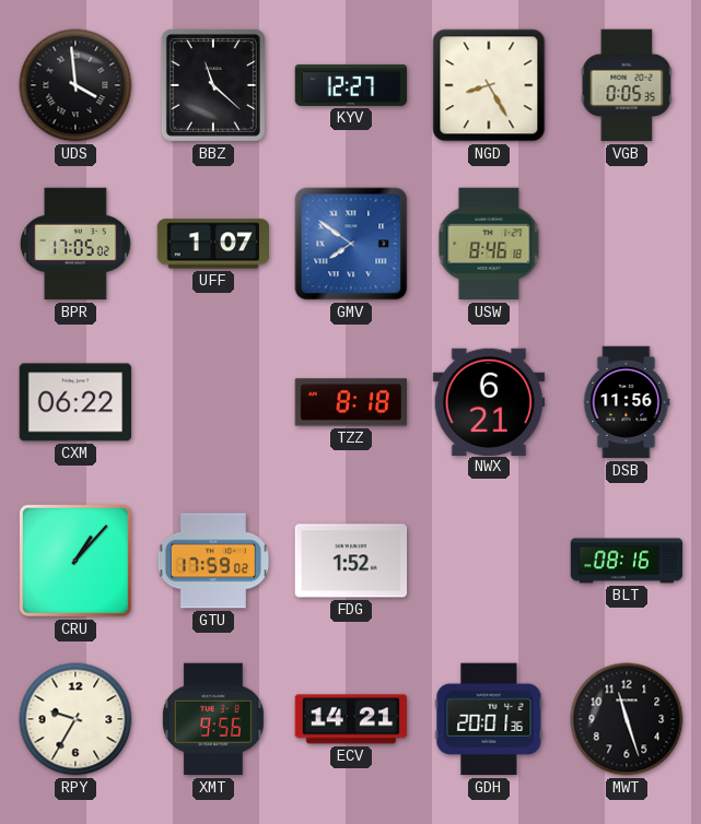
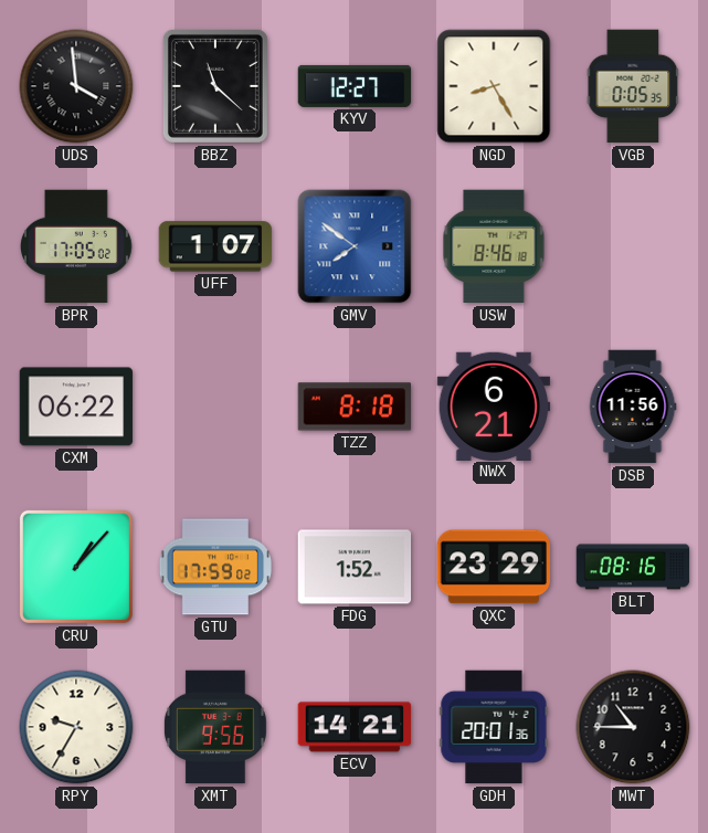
QXC: none -> 23:29 (493, 567)
MWT: 11:27 -> 10:45 (633, 727)
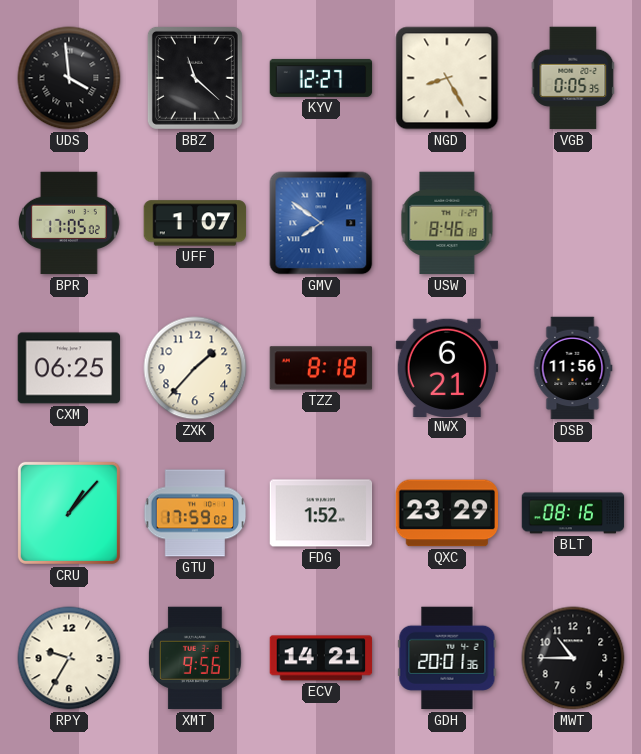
CXM: 06:22 -> 06:25 (69, 368)
ZXK: none -> 1:37 (195, 368)
